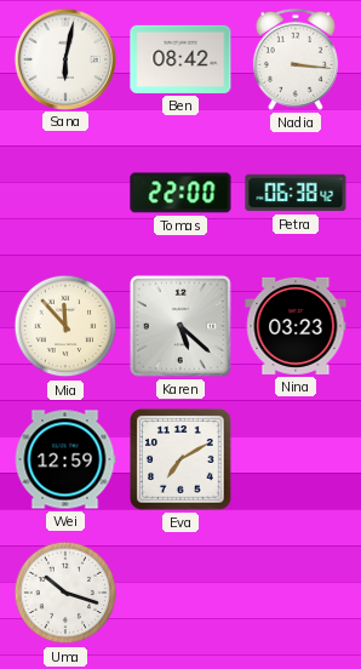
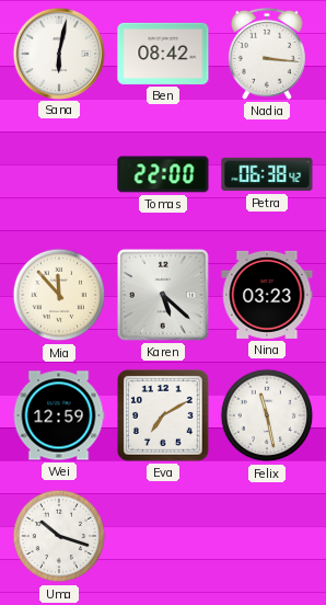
Felix: none -> 11:28 (267, 415)
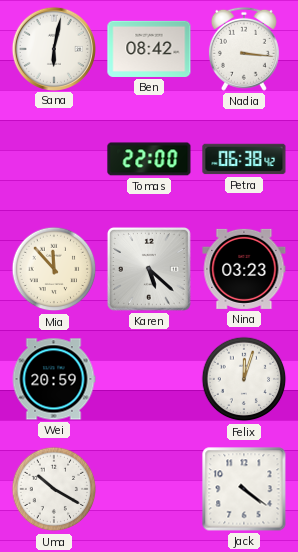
Wei: 12:59 -> 20:59 (54, 379)
Eva: 7:10 -> none (164, 416)
Felix: 11:28 -> 12:03 (244, 379)
Uma: 10:18 -> 10:20 (54, 489)
Jack: none -> 4:21 (244, 489)
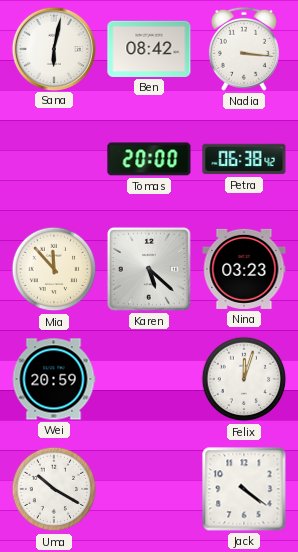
Tomas: 22:00 -> 20:00 (149, 159)
